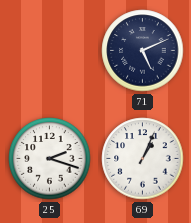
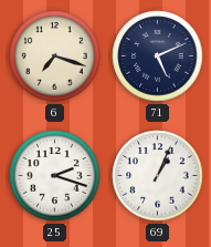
6: none -> 7:18 (55, 56)
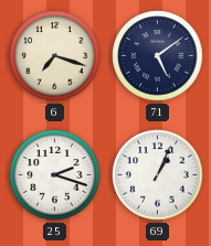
71: 5:11 -> 5:09 (158, 56)
